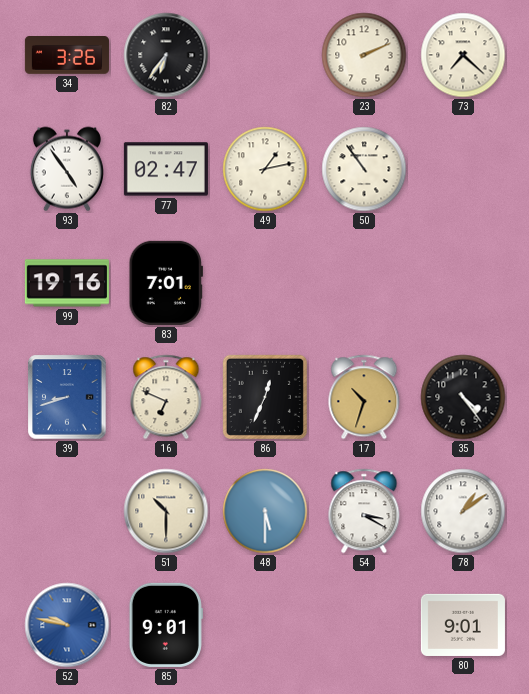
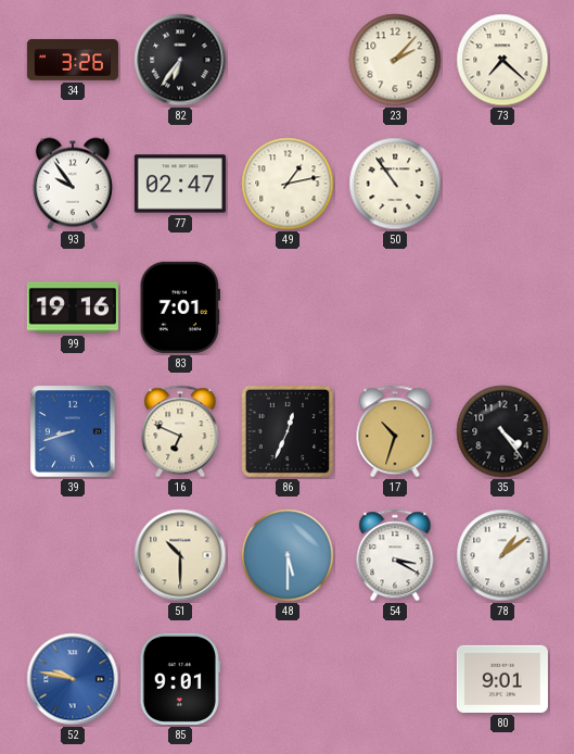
23: 2:11 -> 2:07 (395, 60)
93: 4:54 -> 9:54 (73, 184)
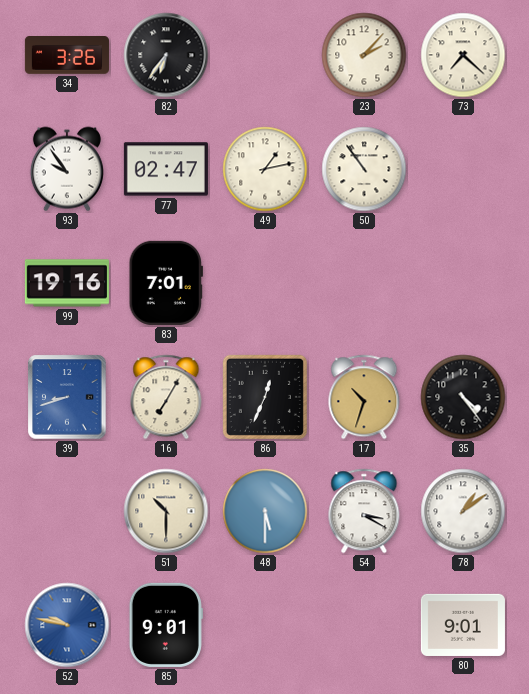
16: 6:49 -> 7:05 (166, 397)
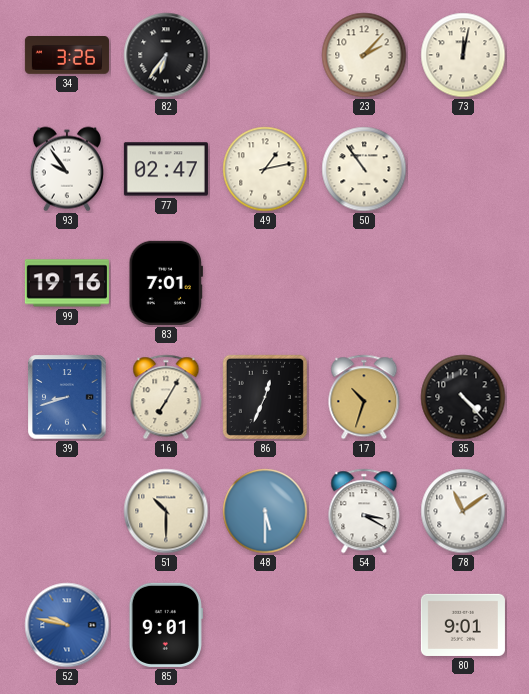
73: 7:22 -> 12:02 (463, 55)
35: 4:24 -> 4:23 (463, 397)
78: 1:09 -> 11:09 (463, 511)
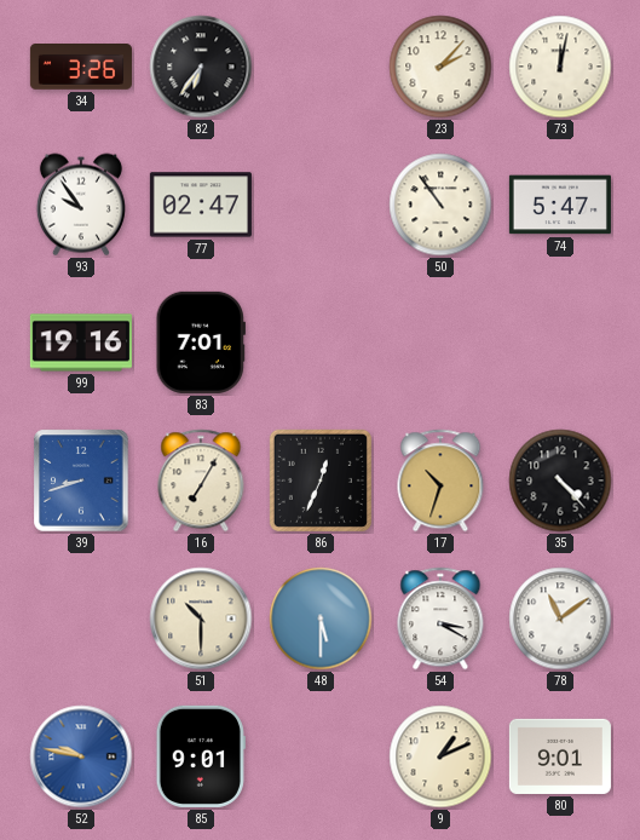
49: 1:13 -> none (265, 169)
74: none -> 5:47 (560, 205)
9: none -> 1:11 (440, 756)
